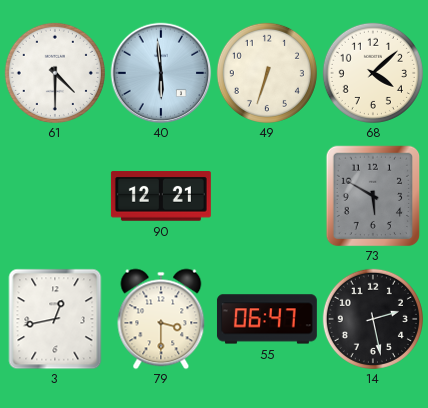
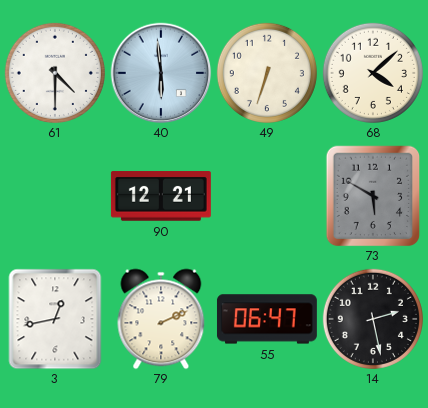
79: 3:30 -> 2:11 (161, 319)
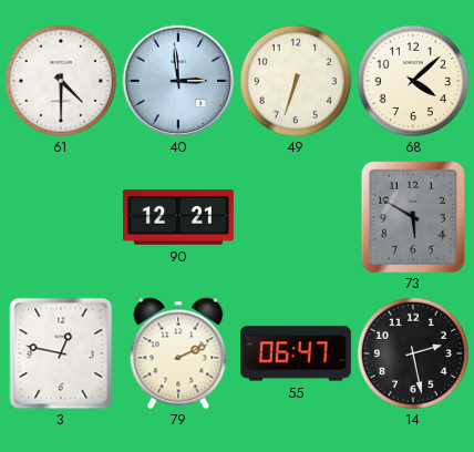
40: 5:59 -> 2:59 (178, 81)
3: 12:43 -> 12:47 (61, 353)
